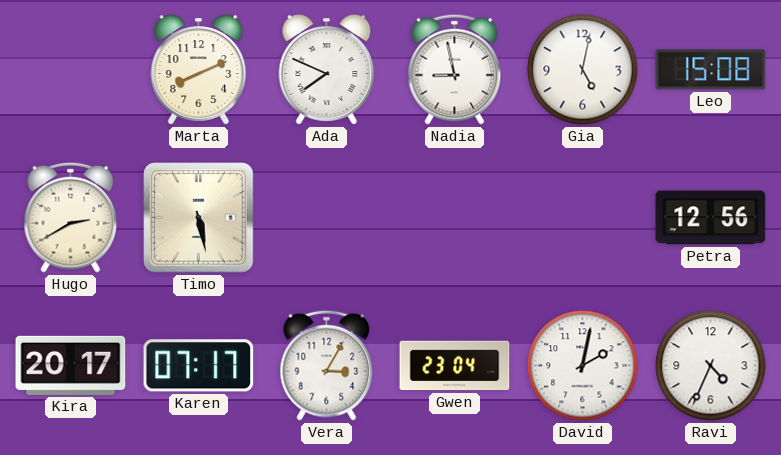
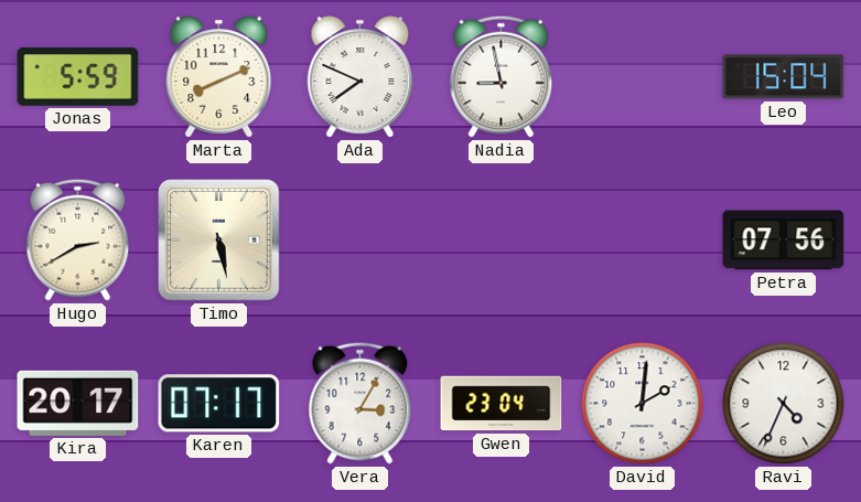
Jonas: none -> 5:59 (78, 77)
Gia: 5:02 -> none (583, 70)
Leo: 15:08 -> 15:04 (784, 77)
Petra: 12:56 -> 07:56 (784, 241)
David: 2:02 -> 2:01 (643, 404)
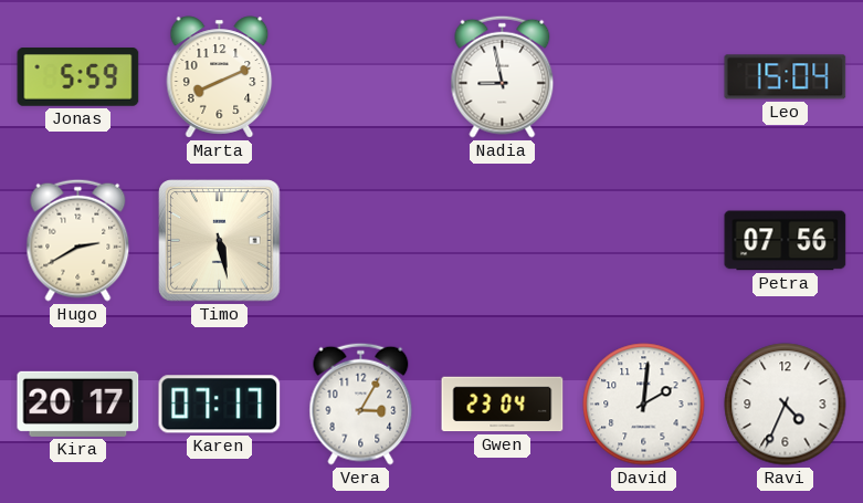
Ada: 7:49 -> none (360, 77)
